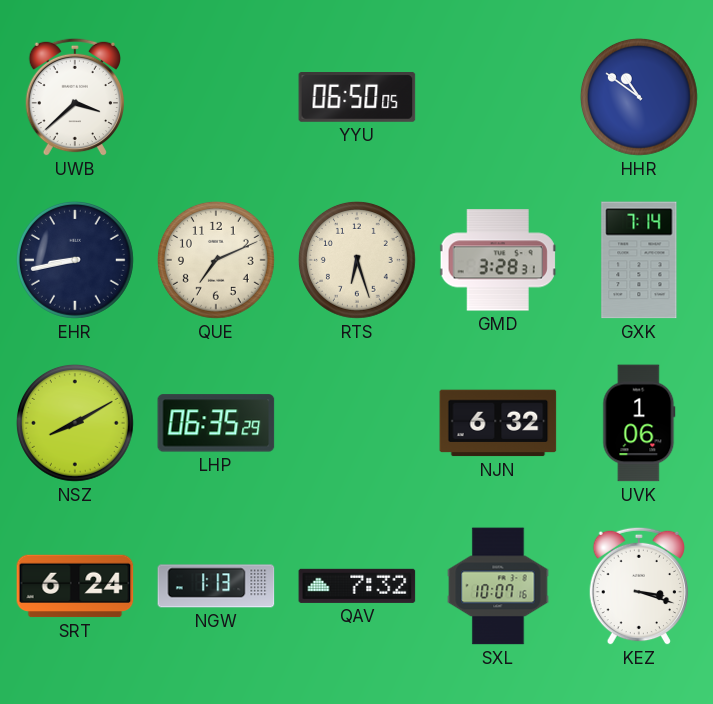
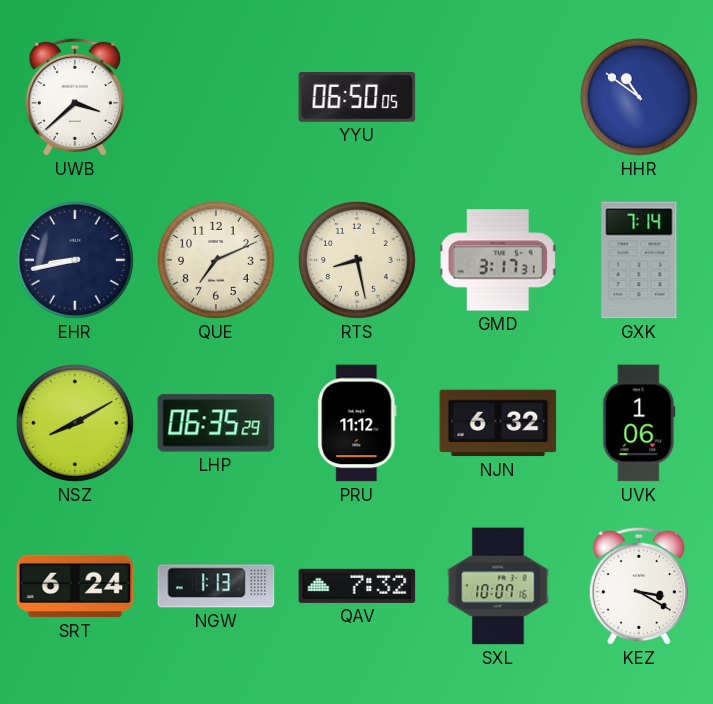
RTS: 6:27 -> 8:28 (357, 260)
GMD: 3:28 -> 3:17 (498, 260)
PRU: none -> 11:12 (357, 423)
KEZ: 3:18 -> 3:20 (638, 586)
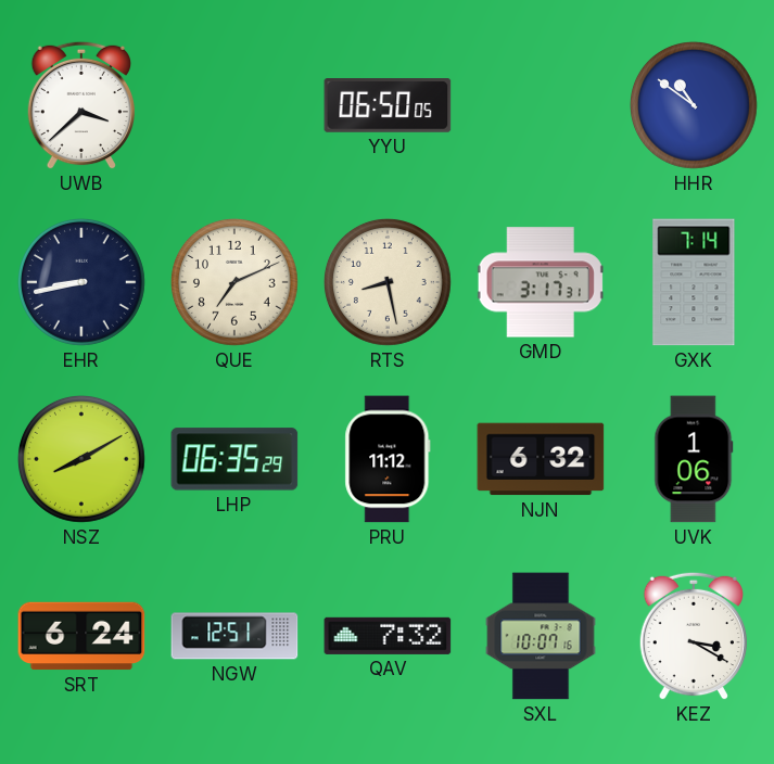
NGW: 1:13 -> 12:51 (234, 636)
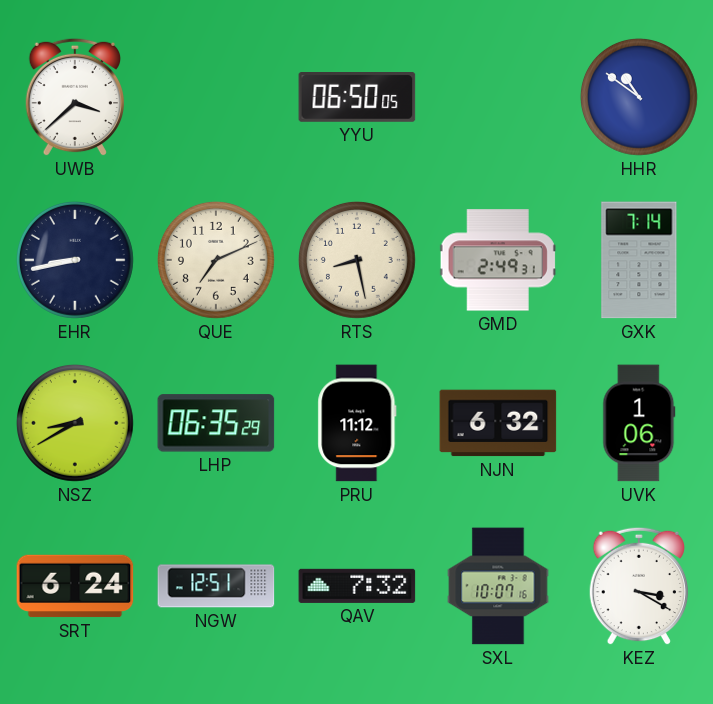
GMD: 3:17 -> 2:49 (498, 260)
NSZ: 8:10 -> 8:40 (75, 423)
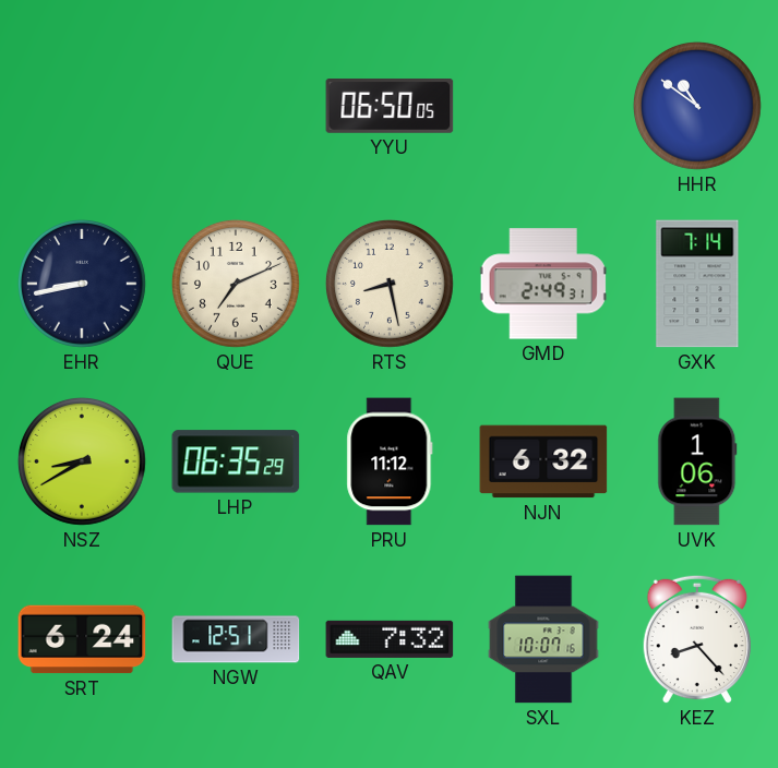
UWB: 3:38 -> none (74, 97)
KEZ: 3:20 -> 8:23 (696, 639)
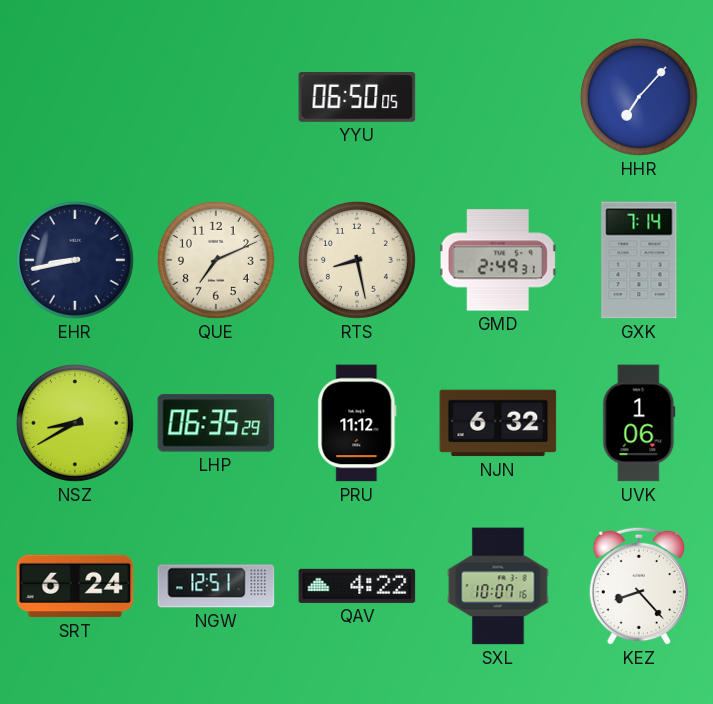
HHR: 10:51 -> 7:07 (639, 97)
QAV: 7:32 -> 4:22 (357, 586)
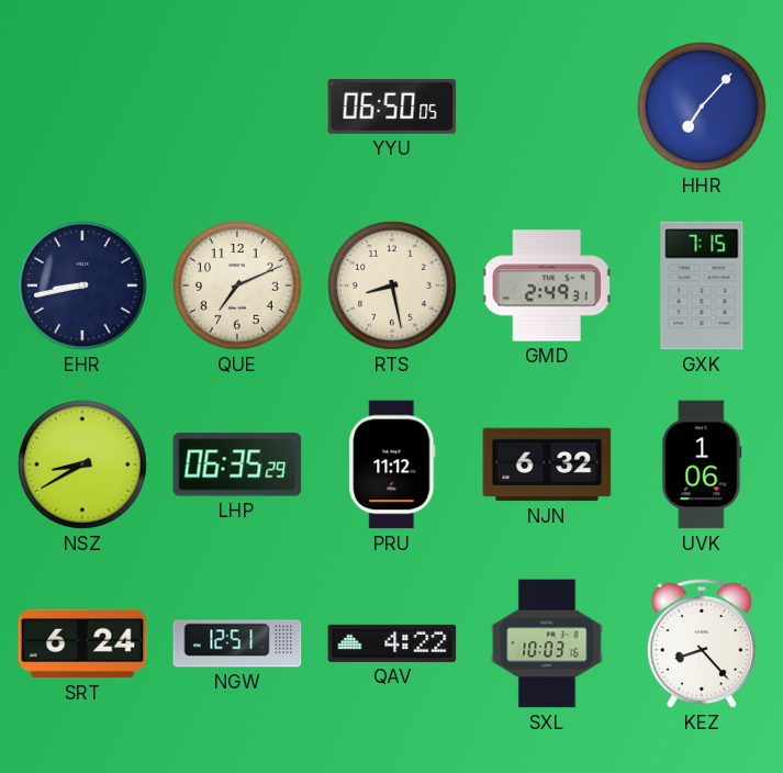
GXK: 7:14 -> 7:15 (702, 285)
SXL: 10:07 -> 10:03 (547, 643)
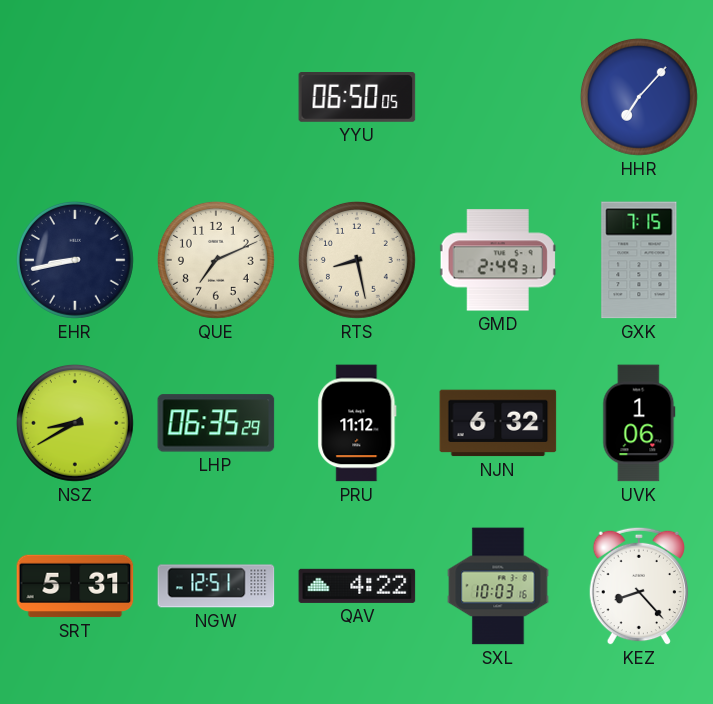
SRT: 6:24 -> 5:31 (75, 586)
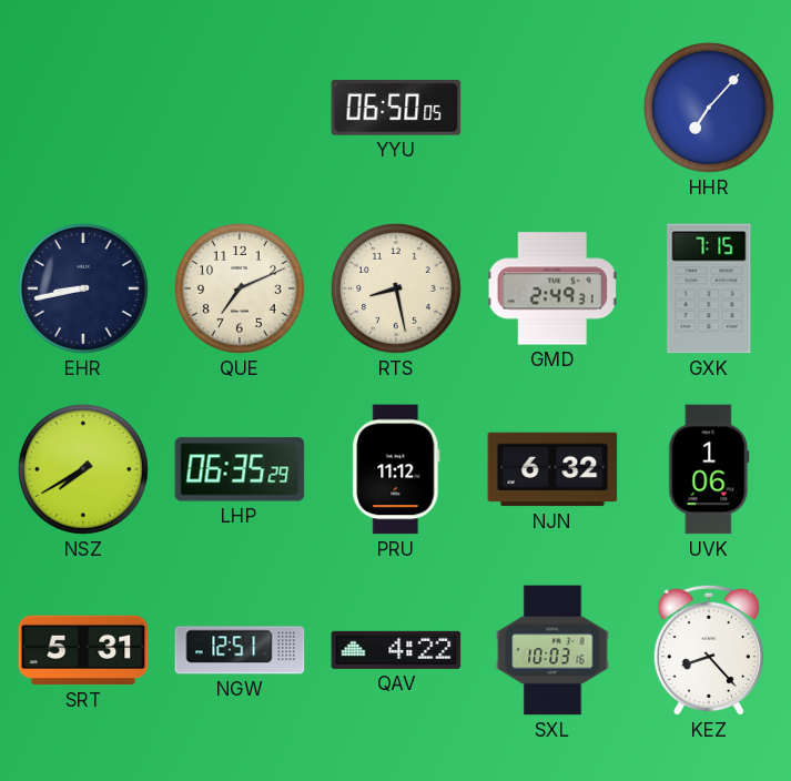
NSZ: 8:40 -> 7:40 (83, 469)
